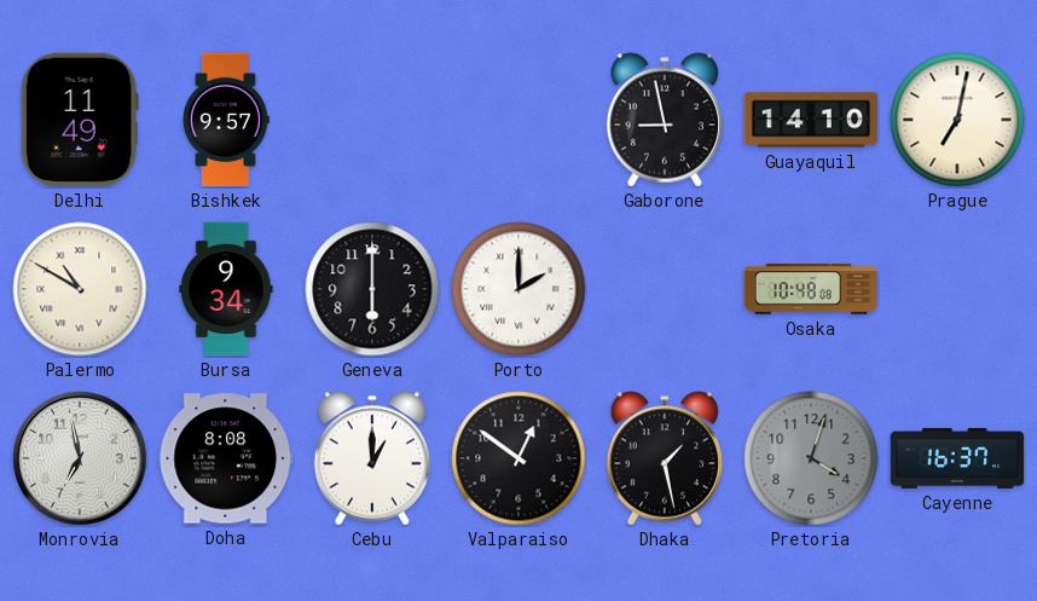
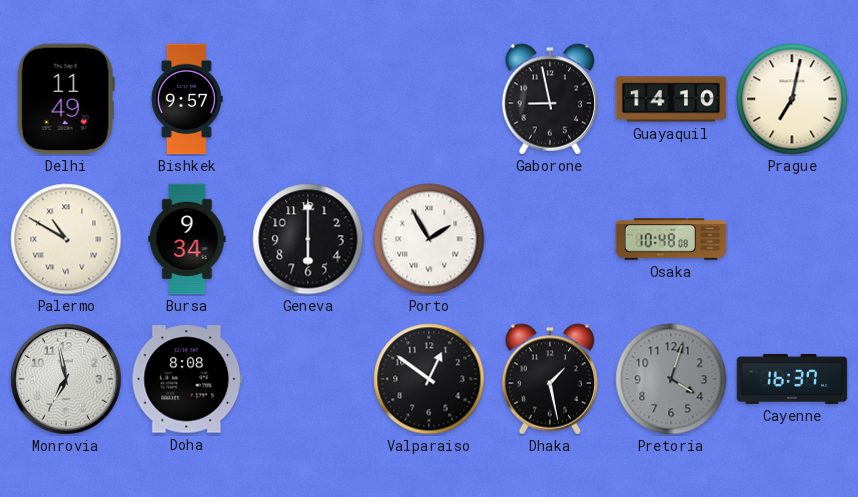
Porto: 2:00 -> 1:55 (429, 239)
Cebu: 1:00 -> none (372, 458)
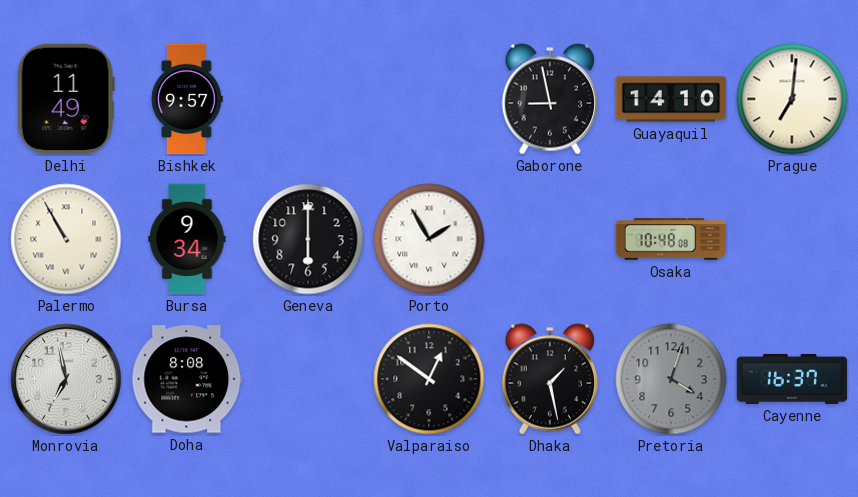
Prague: 7:02 -> 7:01 (792, 99)
Palermo: 10:50 -> 10:55 (66, 239)
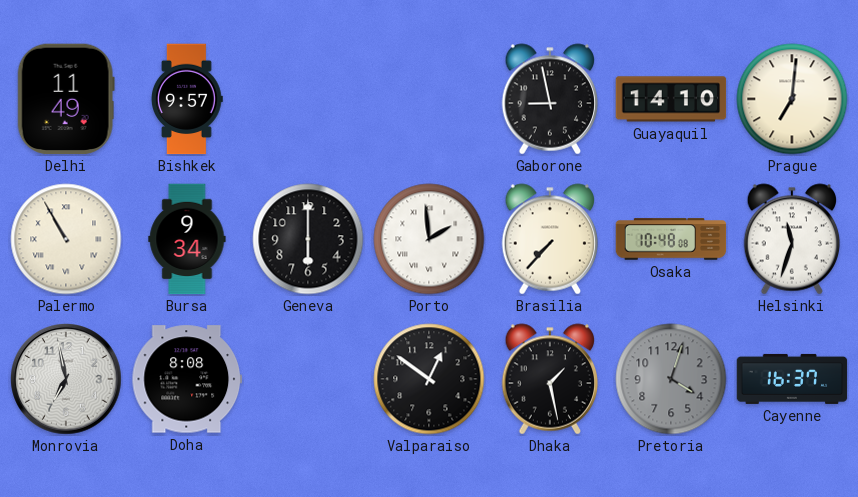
Porto: 1:55 -> 1:59 (429, 239)
Brasilia: none -> 7:37 (550, 239)
Helsinki: none -> 11:33 (792, 239)
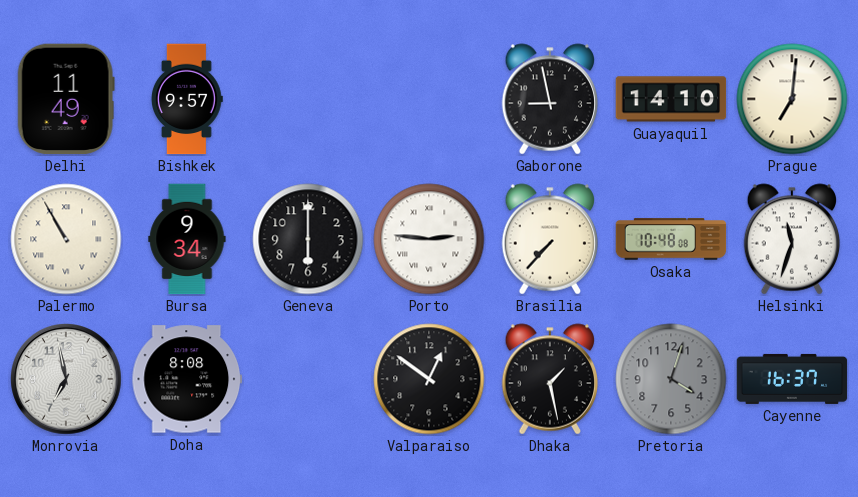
Porto: 1:59 -> 2:46 (429, 239)
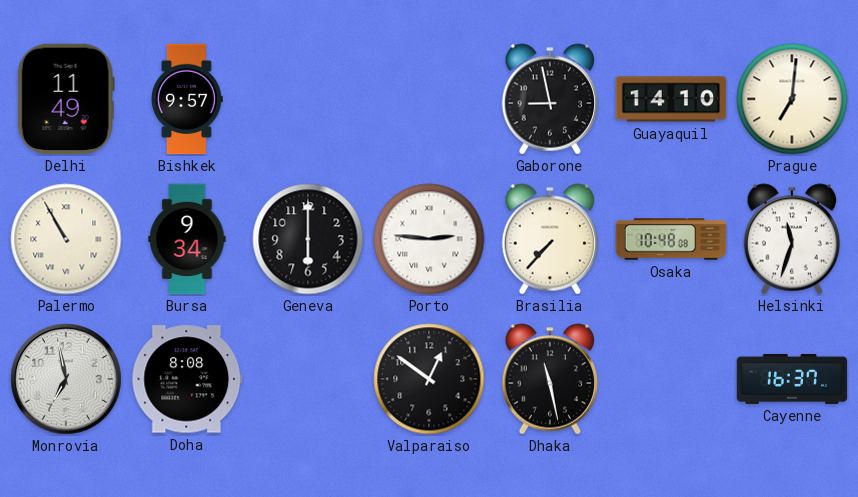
Dhaka: 1:28 -> 11:28 (550, 379)
Pretoria: 4:03 -> none (671, 379)
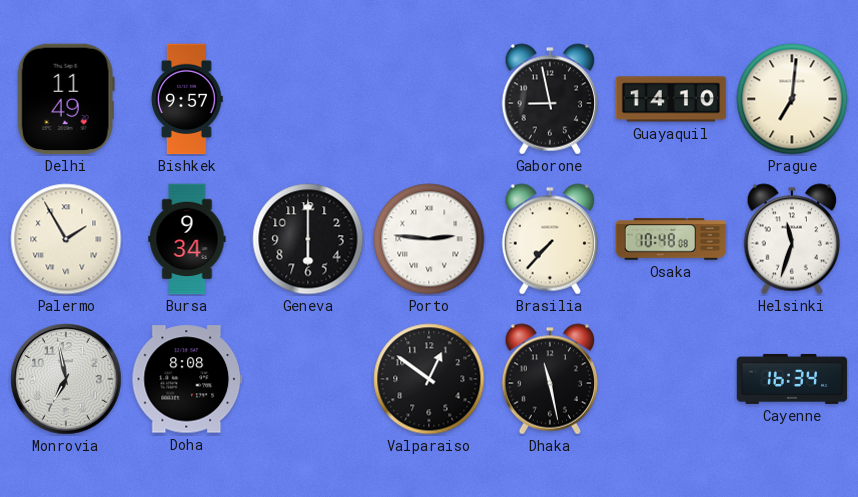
Palermo: 10:55 -> 1:55 (66, 239)
Cayenne: 16:37 -> 16:34 (792, 379)
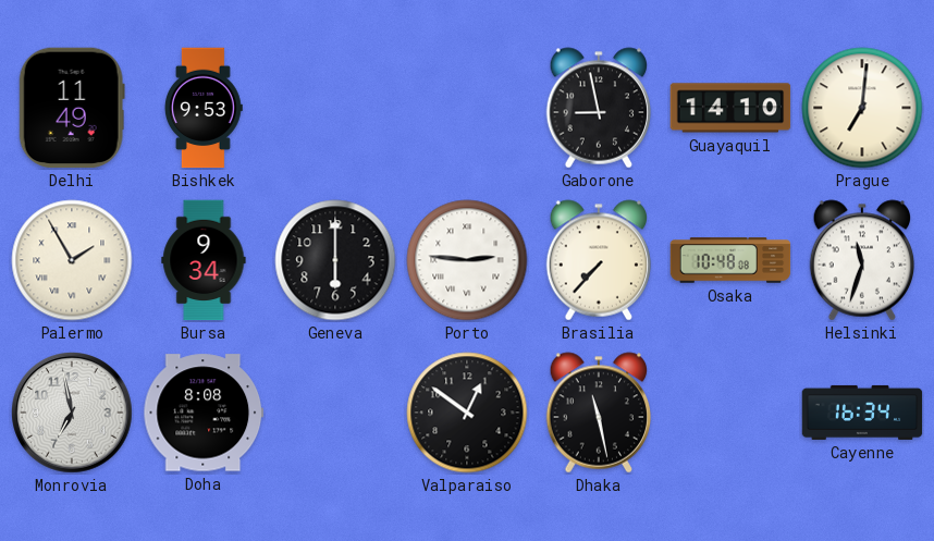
Bishkek: 9:57 -> 9:53 (205, 108)
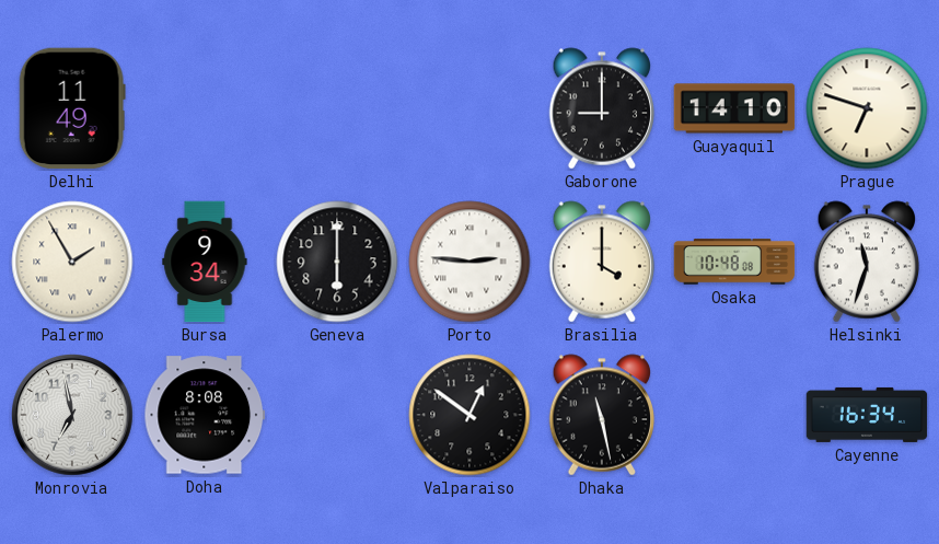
Bishkek: 9:53 -> none (205, 108)
Gaborone: 8:58 -> 9:00 (602, 108)
Prague: 7:01 -> 6:48 (867, 108)
Brasilia: 7:37 -> 4:00 (602, 262)
